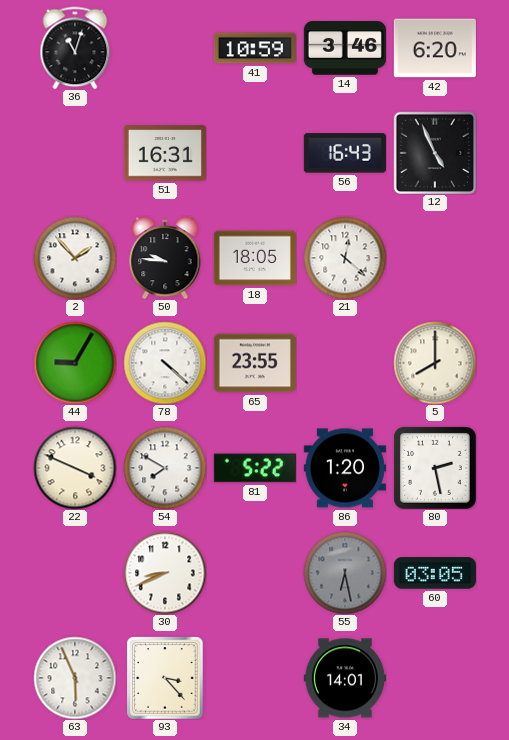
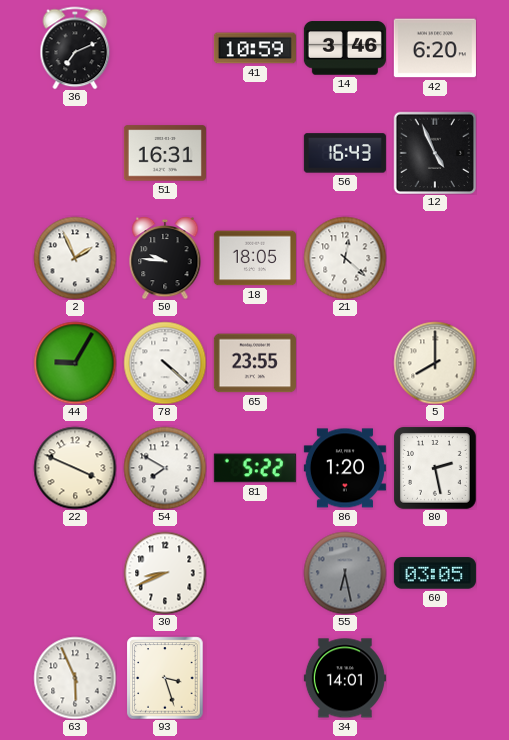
36: 11:03 -> 7:11 (75, 48)
2: 1:53 -> 1:56 (75, 258)
93: 3:23 -> 3:27 (165, 678)
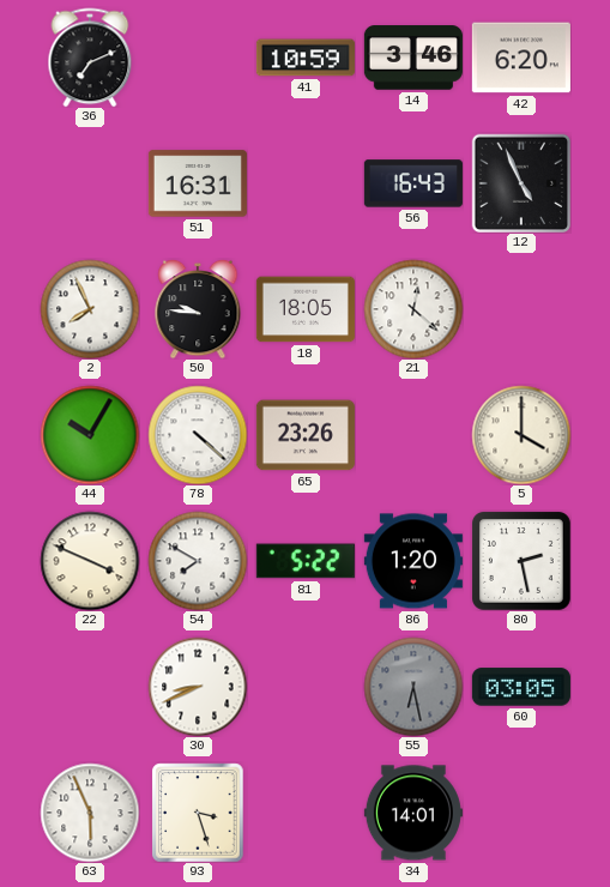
2: 1:56 -> 7:56 (90, 309)
44: 9:05 -> 10:05 (90, 435)
65: 23:55 -> 23:26 (306, 435)
5: 8:00 -> 4:00 (521, 435)
